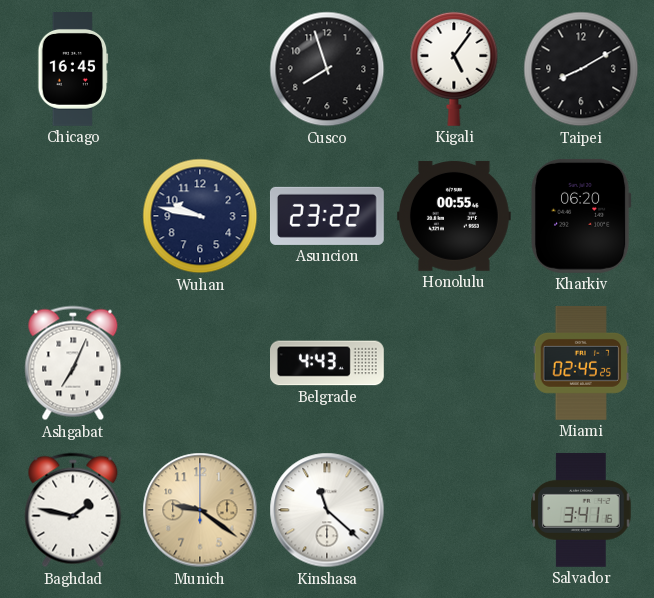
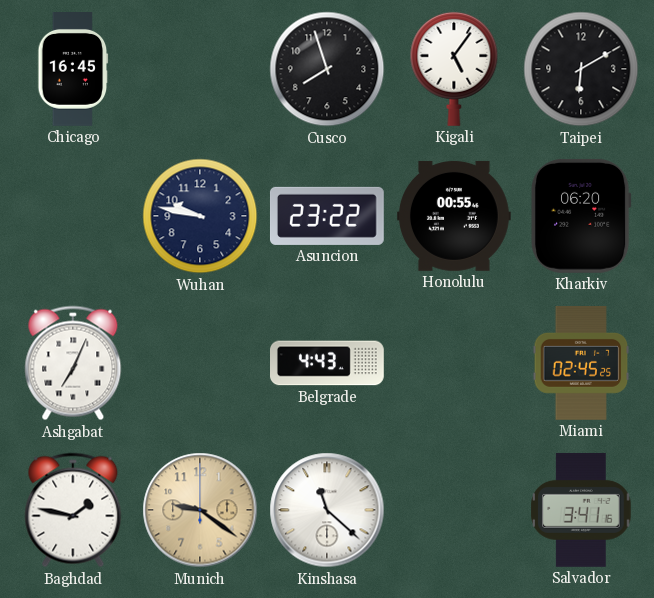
Taipei: 8:10 -> 6:10 (581, 69)
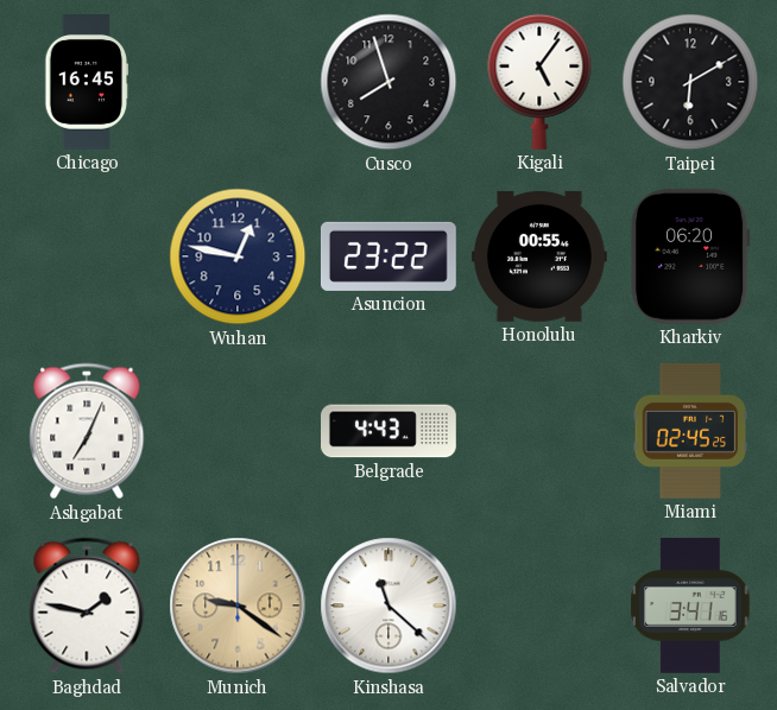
Wuhan: 9:47 -> 12:47 (238, 256)
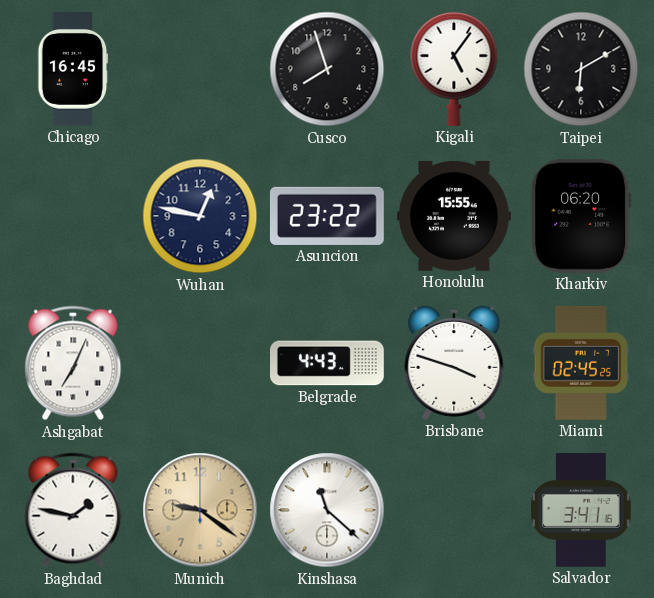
Honolulu: 00:55 -> 15:55 (454, 216)
Brisbane: none -> 3:48 (454, 363)
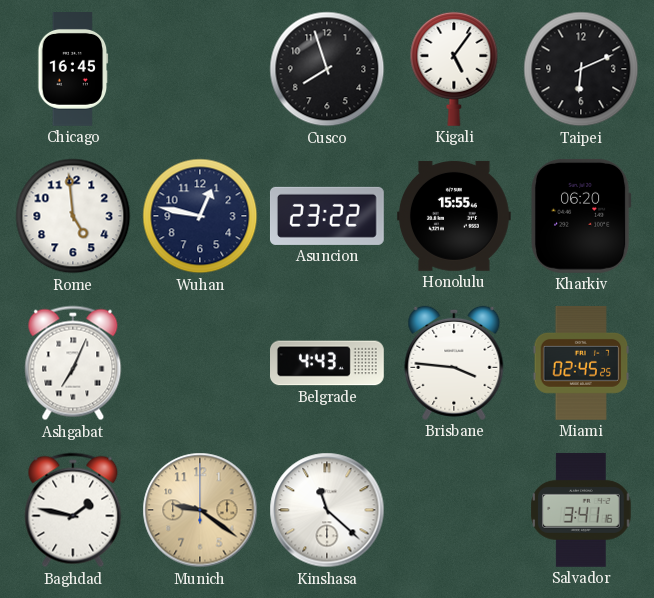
Taipei: 6:10 -> 6:11 (581, 69)
Rome: none -> 4:59 (73, 216)
Brisbane: 3:48 -> 3:46 (454, 363)
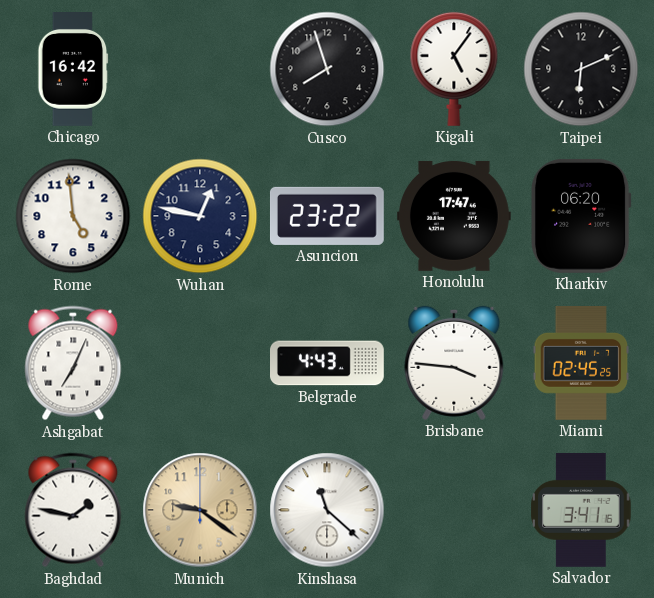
Chicago: 16:45 -> 16:42 (73, 70)
Honolulu: 15:55 -> 17:47 (454, 216)
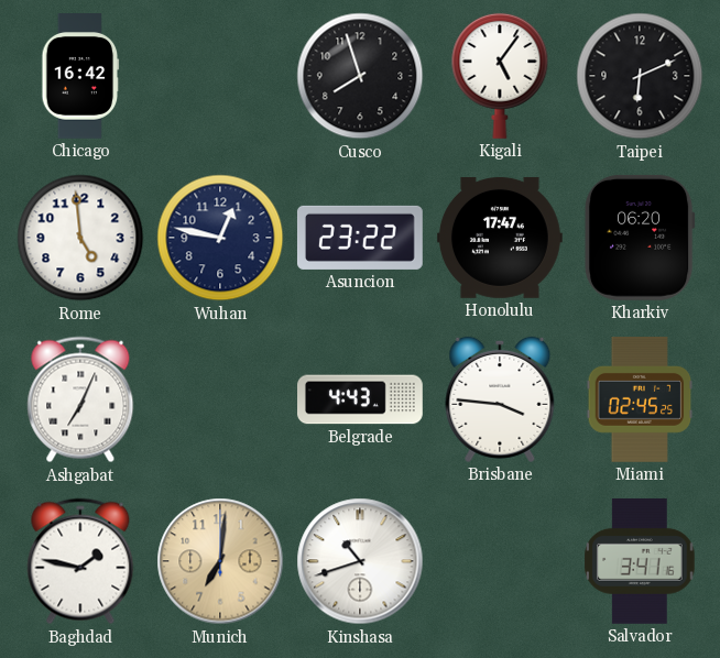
Munich: 9:21 -> 7:01 (220, 561)
Kinshasa: 11:22 -> 10:42 (360, 561)
